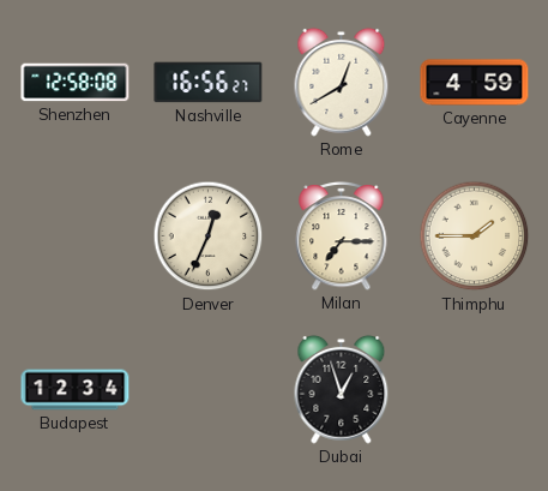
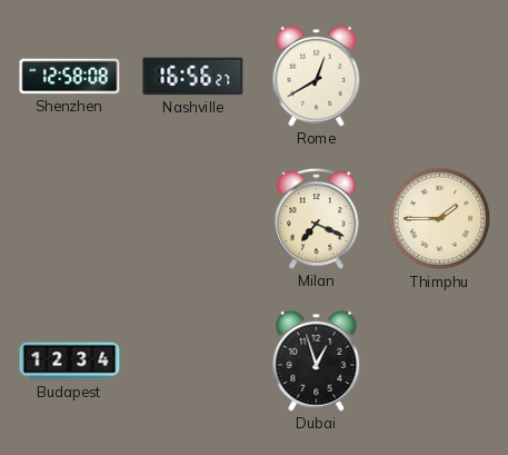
Cayenne: 4:59 -> none (475, 83)
Denver: 12:34 -> none (209, 236)
Milan: 7:15 -> 7:19 (317, 218)
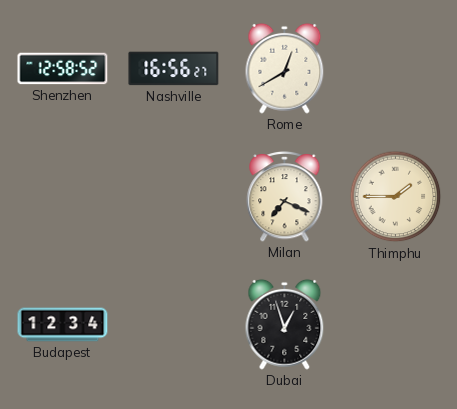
Shenzhen: 12:58:08 -> 12:58:52 (63, 69)
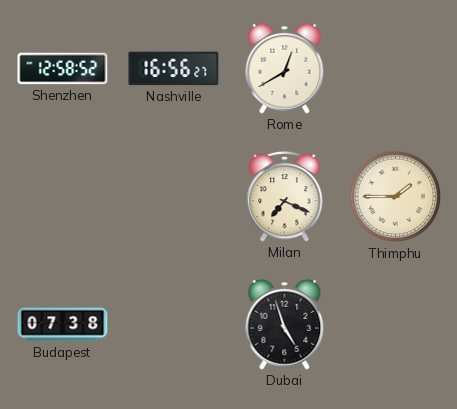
Budapest: 12:34 -> 07:38 (63, 325)
Dubai: 12:57 -> 4:57 (285, 324)
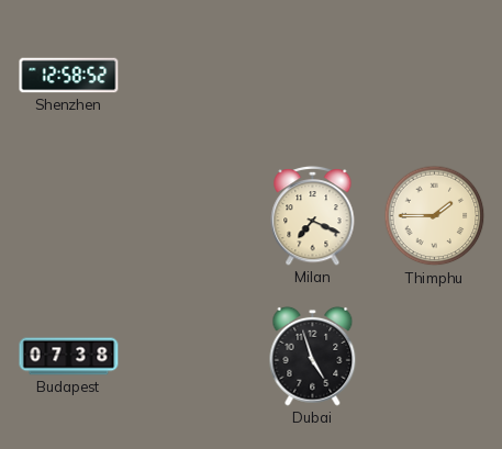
Nashville: 16:56 -> none (174, 69)
Rome: 12:40 -> none (285, 68)
